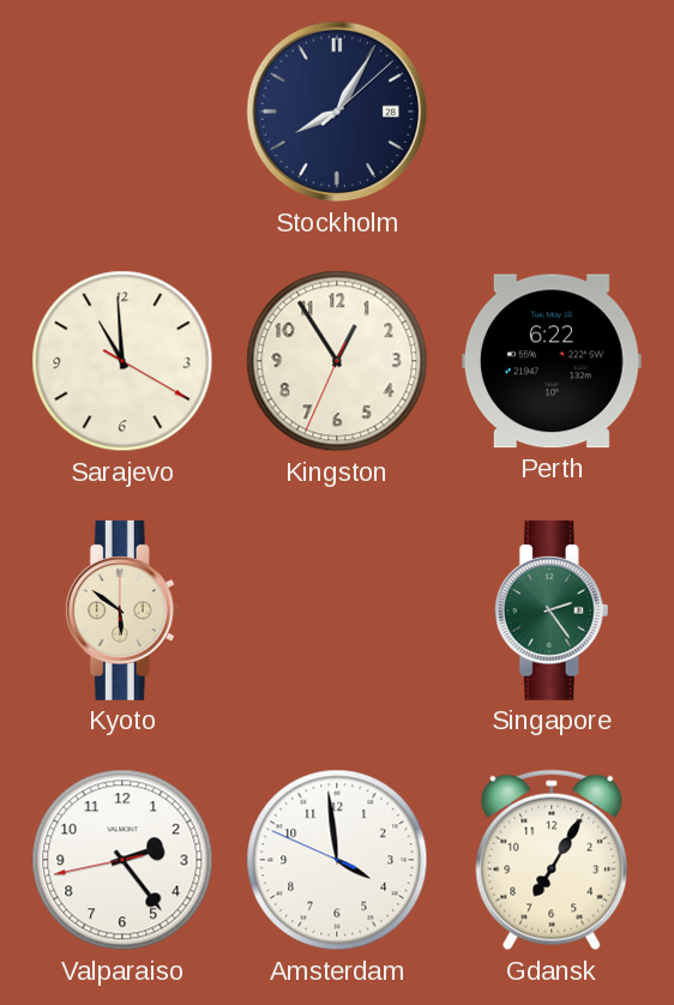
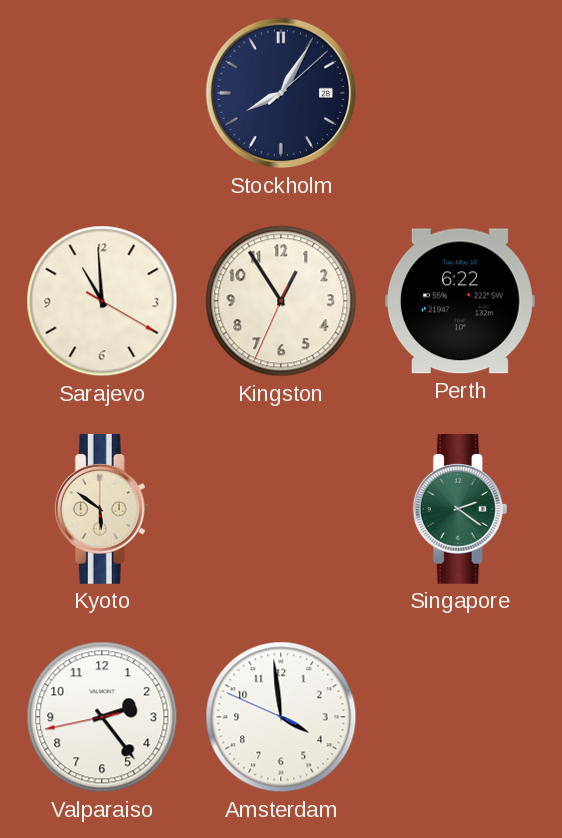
Singapore: 2:24 -> 2:21 (460, 509)
Gdansk: 7:05 -> none (552, 860)
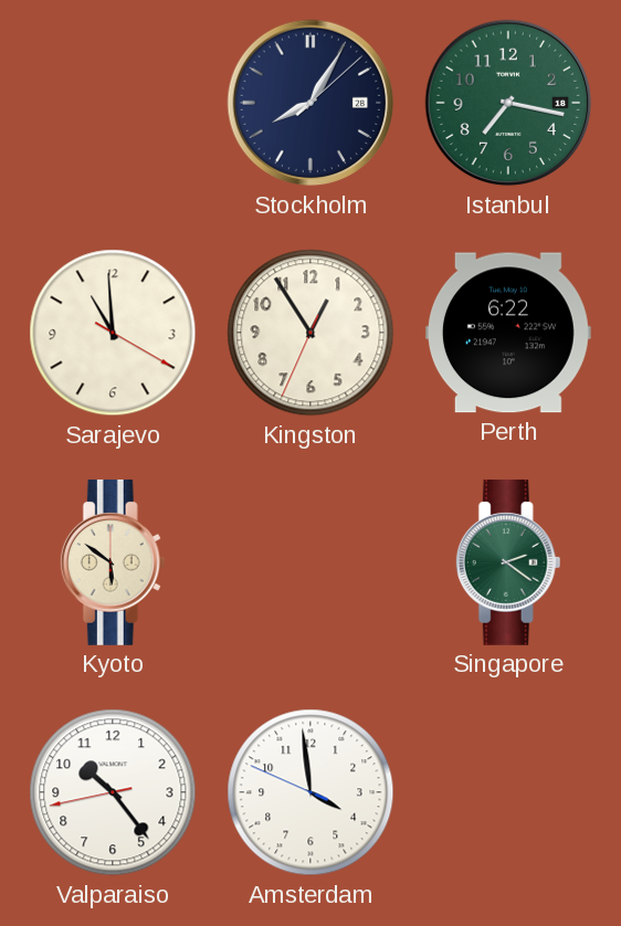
Istanbul: none -> 7:17 (508, 103)
Valparaiso: 2:23 -> 10:23 (113, 792)
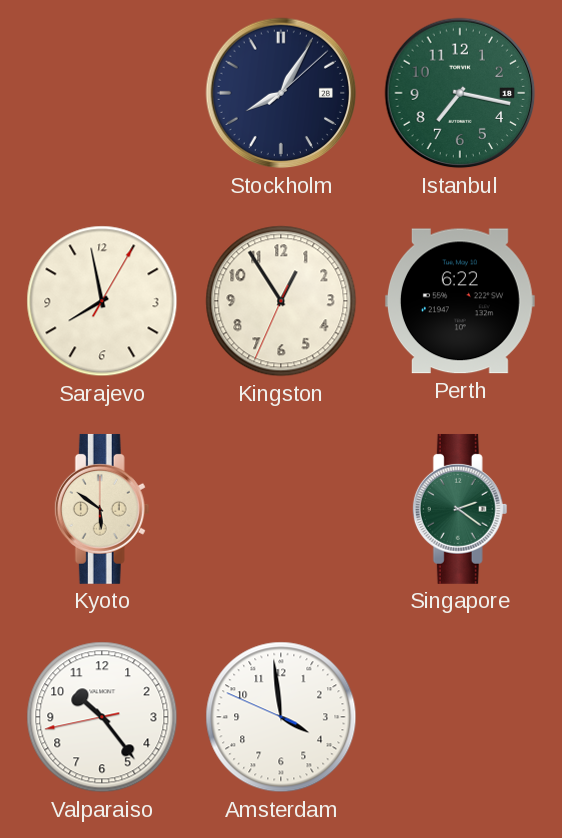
Sarajevo: 10:59 -> 7:58 (102, 301)
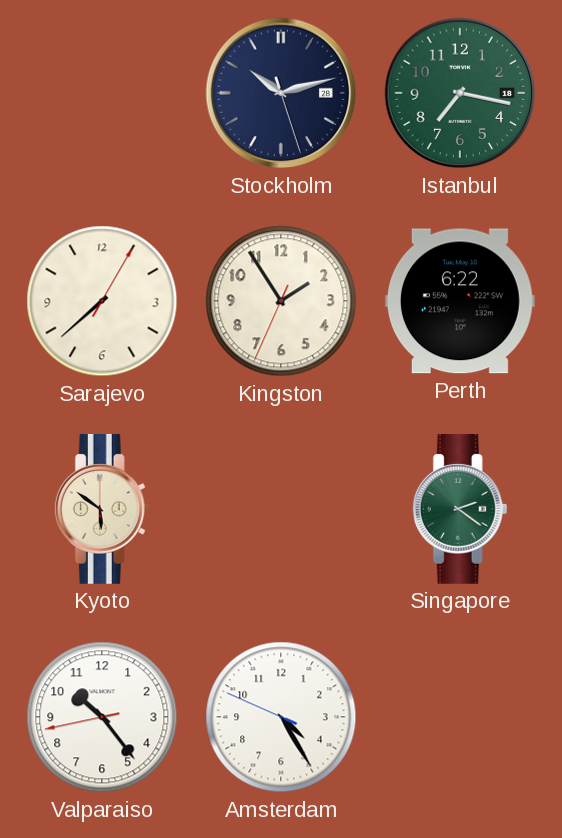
Stockholm: 8:05 -> 10:12 (281, 93)
Sarajevo: 7:58 -> 7:38 (102, 301)
Kingston: 12:54 -> 1:54 (281, 301)
Amsterdam: 3:58 -> 4:24 (281, 717)
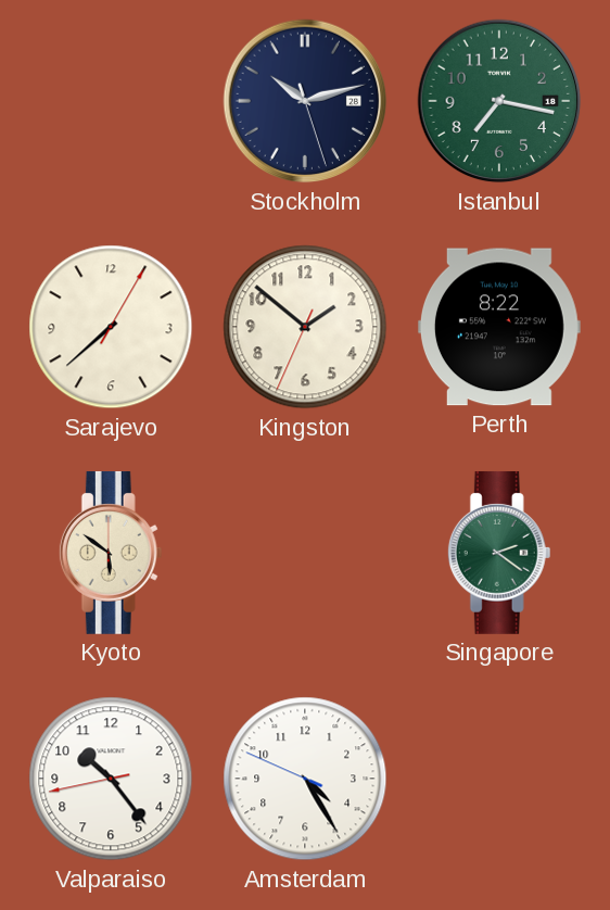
Kingston: 1:54 -> 1:51 (305, 327)
Perth: 6:22 -> 8:22 (499, 327)
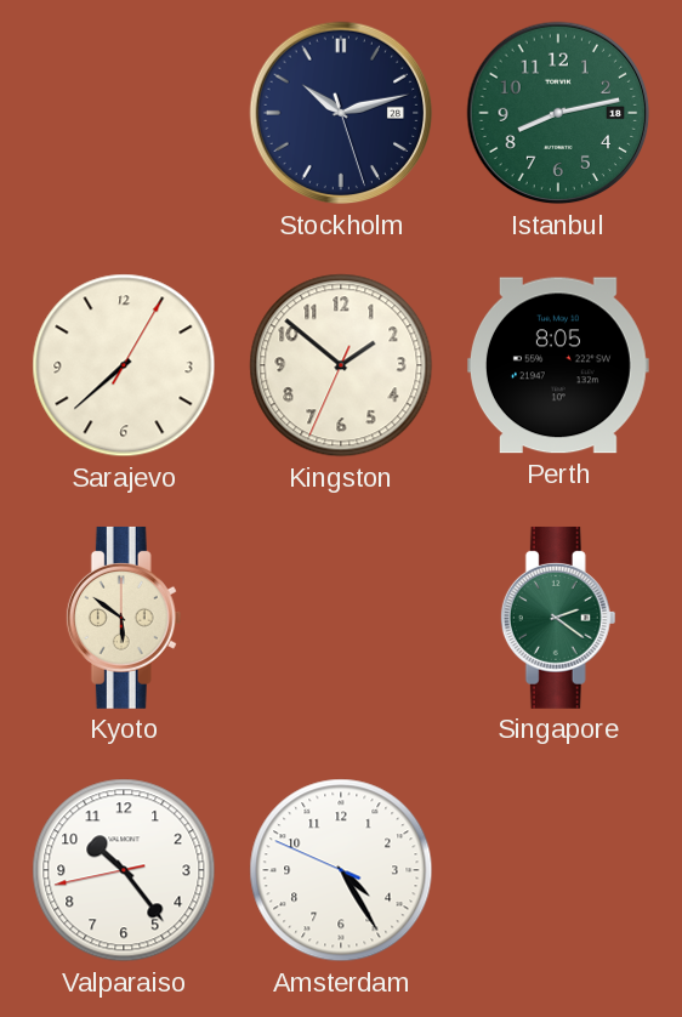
Istanbul: 7:17 -> 8:13 (558, 113)
Perth: 8:22 -> 8:05 (558, 365)
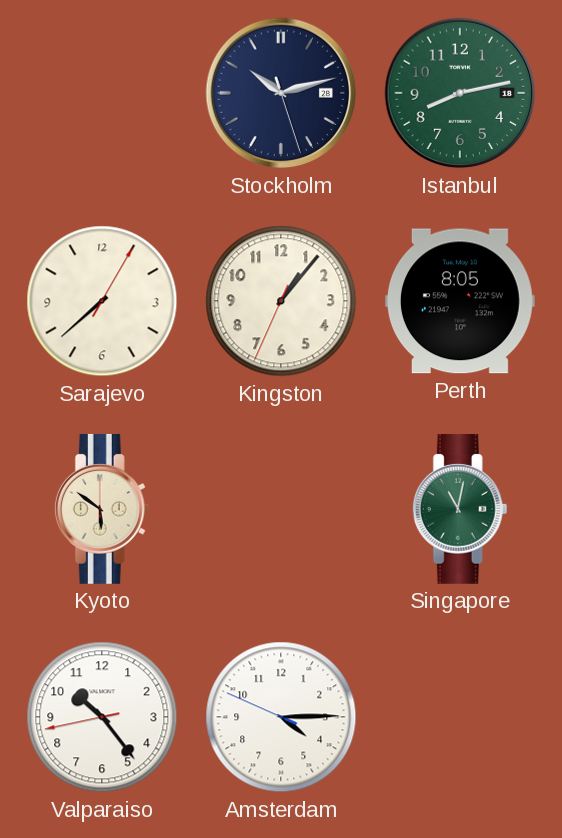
Kingston: 1:51 -> 1:06 (281, 301)
Singapore: 2:21 -> 11:02 (460, 509)
Amsterdam: 4:24 -> 4:14 (281, 717)
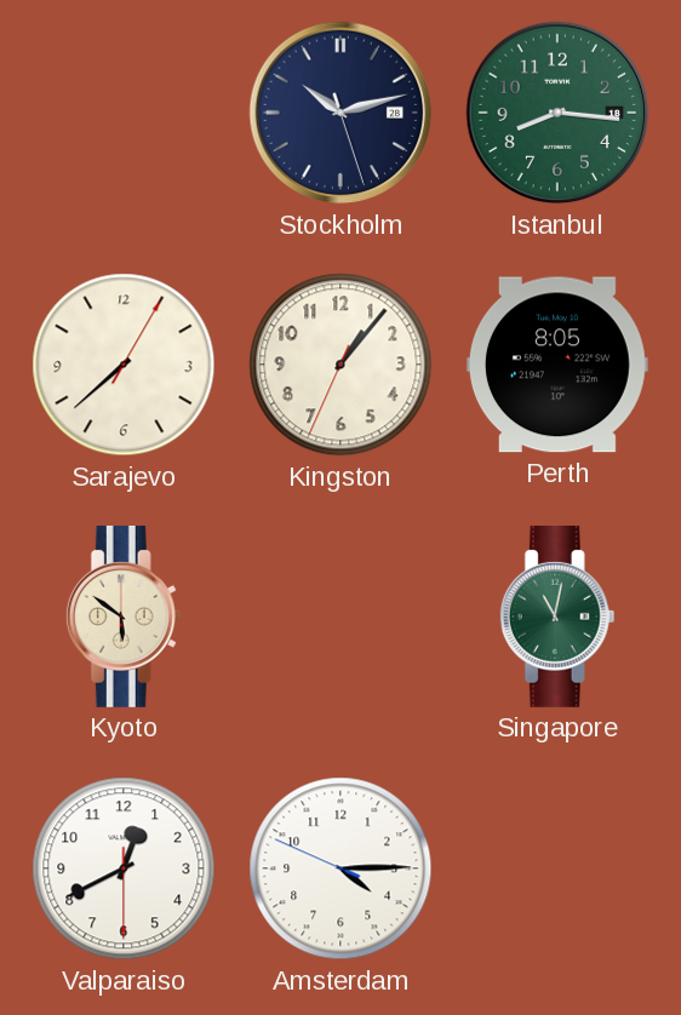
Istanbul: 8:13 -> 8:16 (557, 113)
Valparaiso: 10:23 -> 12:40 (124, 868)
